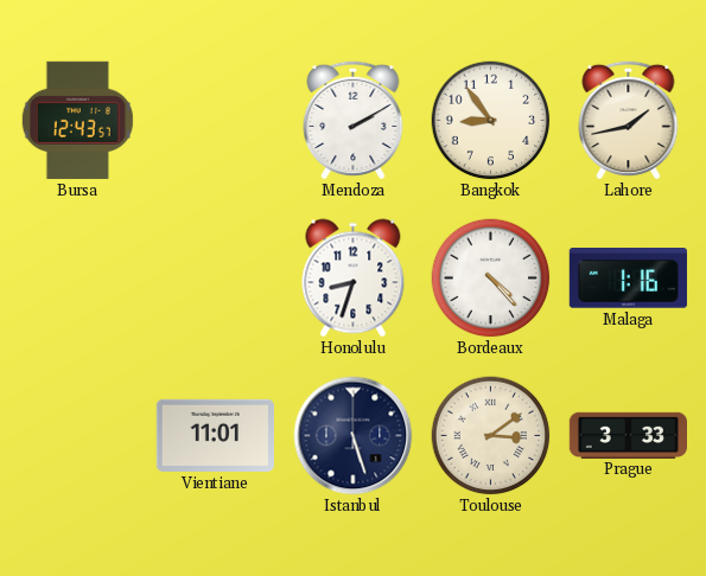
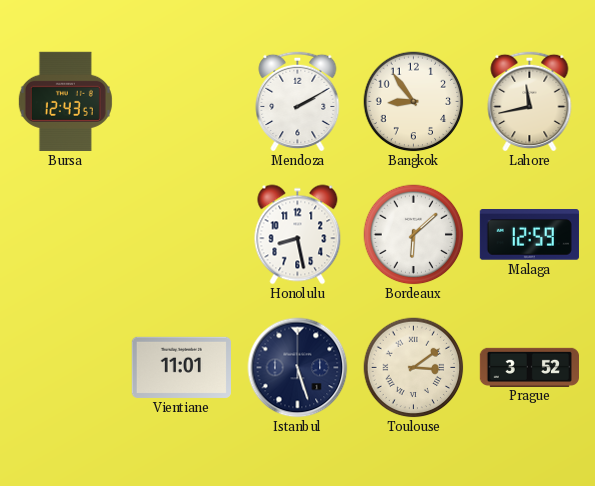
Lahore: 1:43 -> 11:43 (530, 101)
Honolulu: 8:33 -> 8:28 (298, 235)
Bordeaux: 4:23 -> 6:08 (414, 235)
Malaga: 1:16 -> 12:59 (529, 235)
Prague: 3:33 -> 3:52 (529, 367)
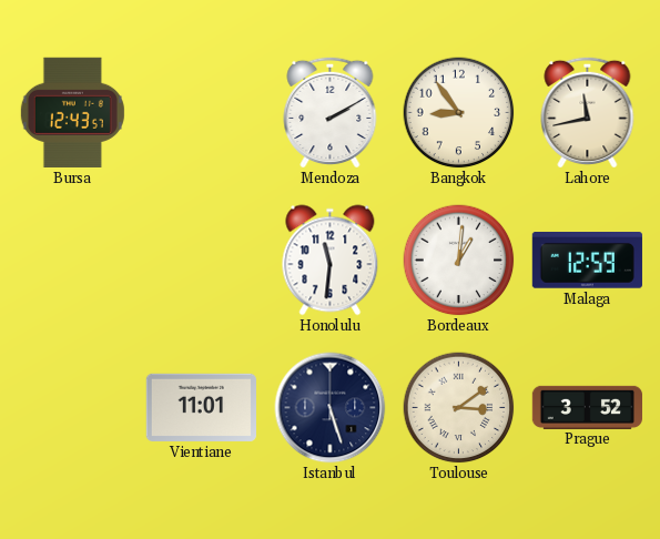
Honolulu: 8:28 -> 11:31 (331, 261)
Bordeaux: 6:08 -> 1:01 (459, 261)
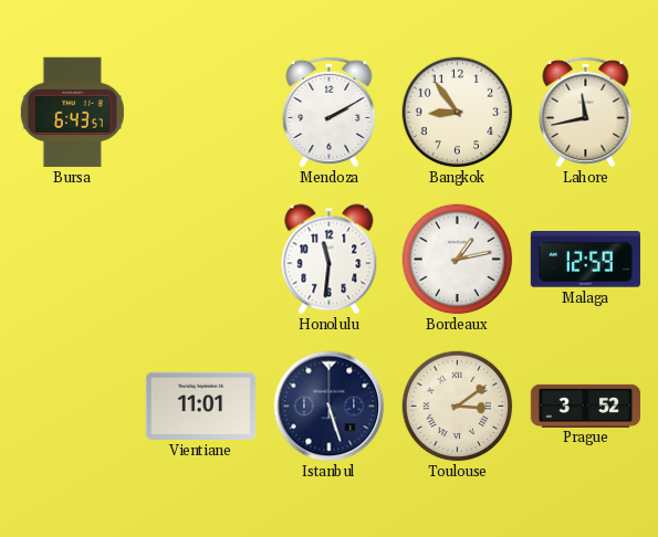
Bursa: 12:43 -> 6:43 (72, 112)
Bordeaux: 1:01 -> 1:13 (458, 260)
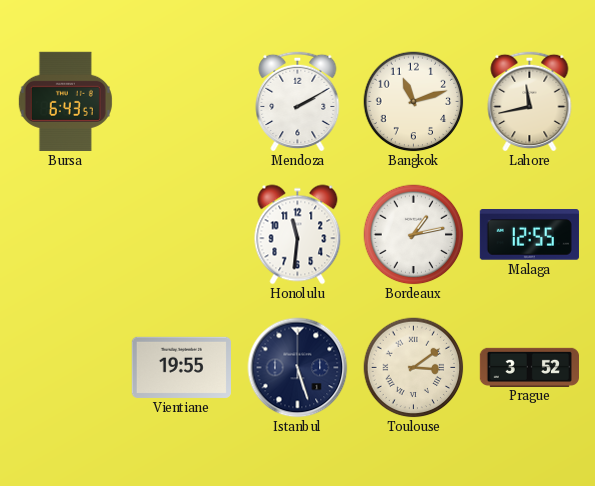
Bangkok: 8:54 -> 11:12 (414, 102)
Malaga: 12:59 -> 12:55 (529, 235)
Vientiane: 11:01 -> 19:55 (181, 367)
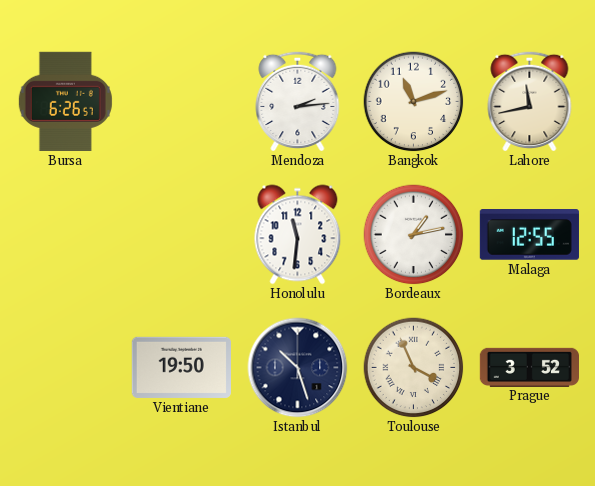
Bursa: 6:43 -> 6:26 (65, 101)
Mendoza: 2:10 -> 2:14 (298, 101)
Vientiane: 19:55 -> 19:50 (181, 367)
Istanbul: 5:27 -> 10:27 (298, 368)
Toulouse: 3:09 -> 3:56 (414, 368)
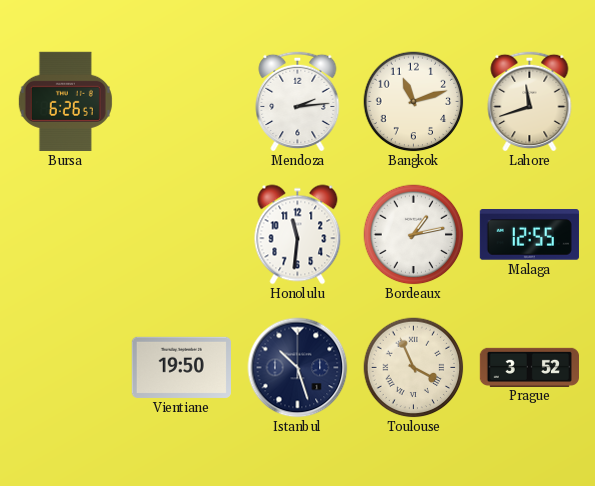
Lahore: 11:43 -> 11:42 (530, 101)
